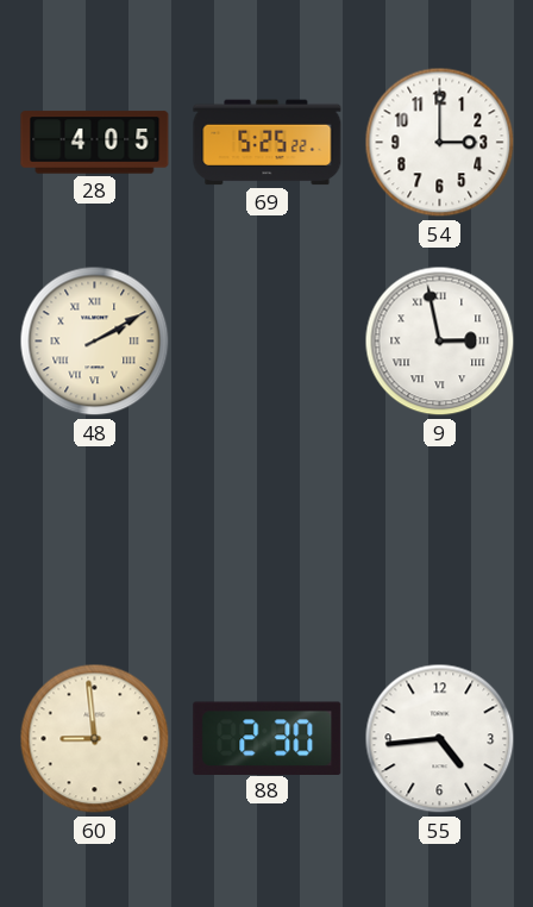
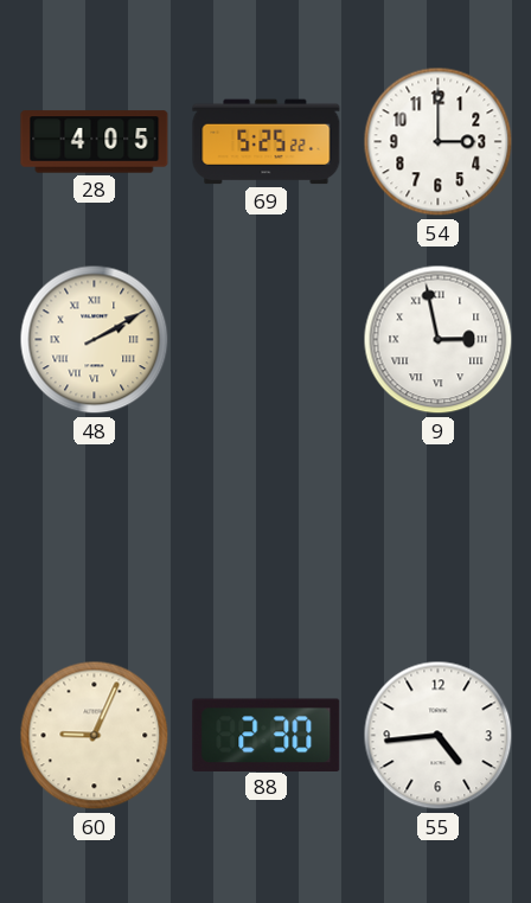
60: 8:59 -> 9:04 (95, 736)
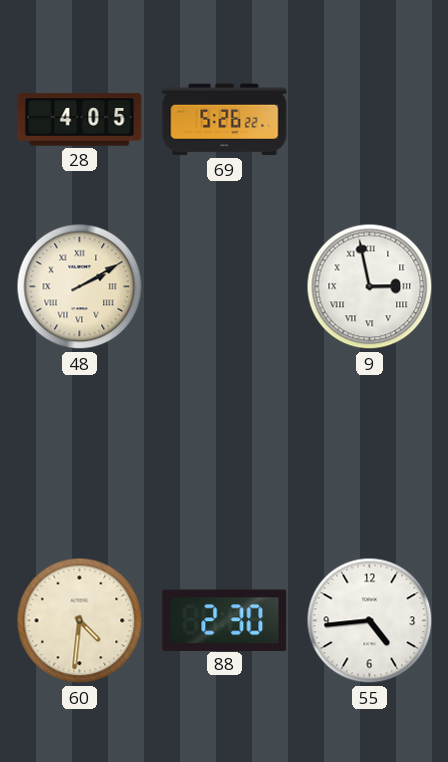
69: 5:25 -> 5:26 (225, 120)
54: 3:00 -> none (439, 142)
60: 9:04 -> 4:31 (80, 621)
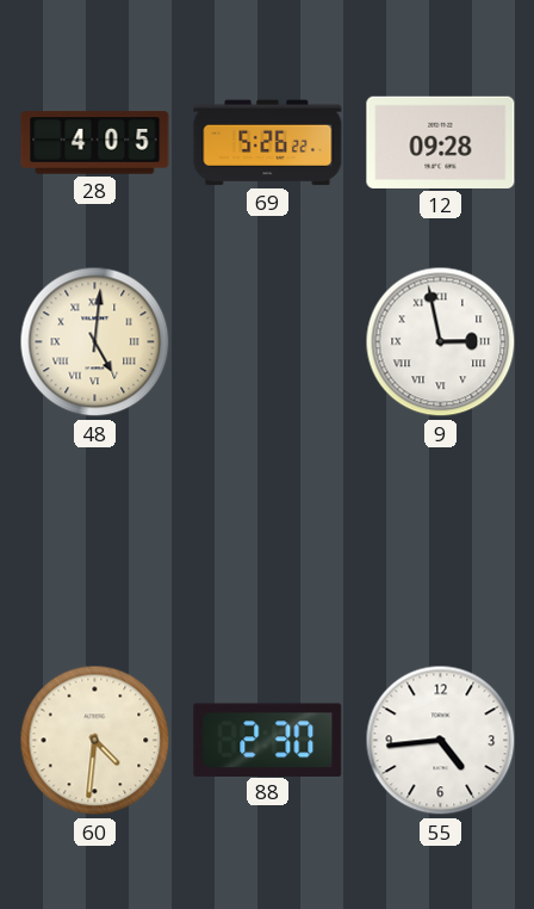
12: none -> 09:28 (441, 142)
48: 2:10 -> 5:01 (95, 342)
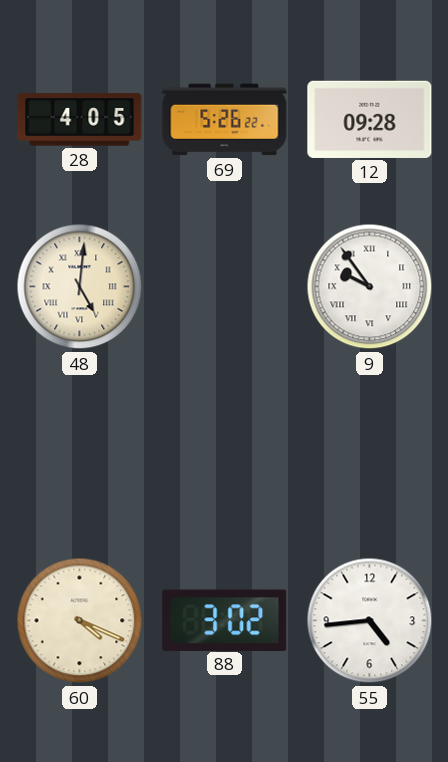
9: 2:58 -> 9:54 (370, 287)
60: 4:31 -> 4:19 (80, 621)
88: 2:30 -> 3:02 (225, 620)
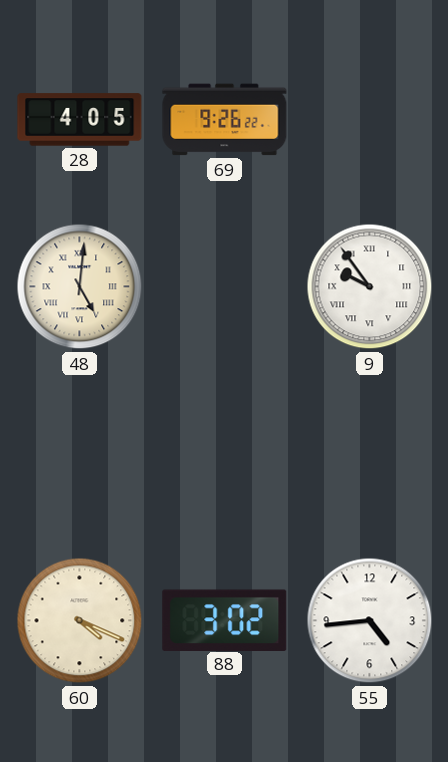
69: 5:26 -> 9:26 (225, 120)
12: 09:28 -> none (370, 119)
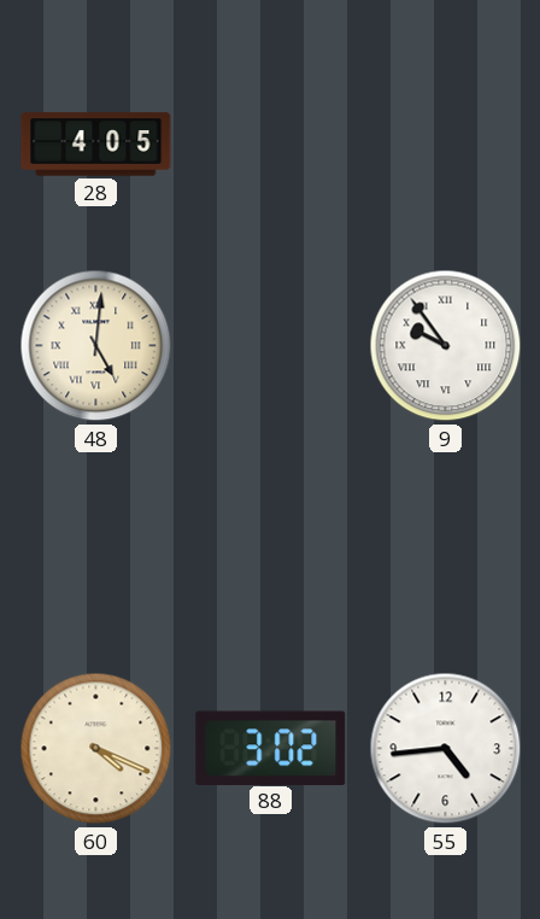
69: 9:26 -> none (225, 120)
